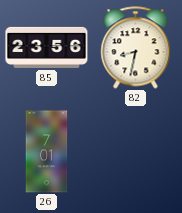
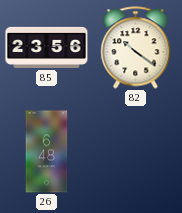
82: 8:32 -> 10:21 (136, 48)
26: 7:01 -> 6:48 (47, 152)
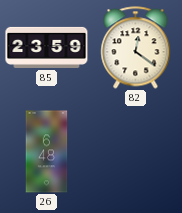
85: 23:56 -> 23:59 (47, 47)
82: 10:21 -> 12:21 (136, 48)
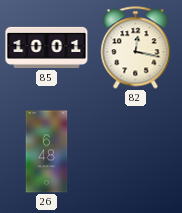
85: 23:59 -> 10:01 (47, 47)
82: 12:21 -> 12:17 (136, 48)
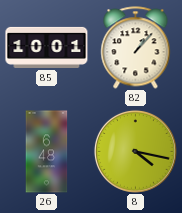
82: 12:17 -> 1:07 (136, 48)
8: none -> 4:17 (135, 151)
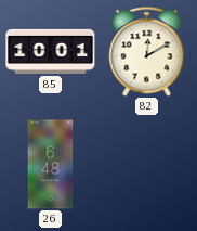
82: 1:07 -> 12:10 (147, 52)
8: 4:17 -> none (135, 151)
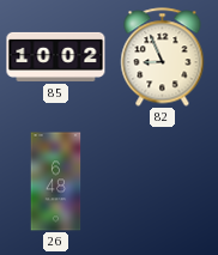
85: 10:01 -> 10:02 (56, 56)
82: 12:10 -> 8:56 (163, 57)
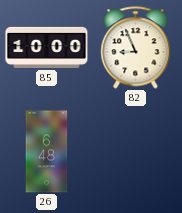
85: 10:02 -> 10:00 (47, 47)
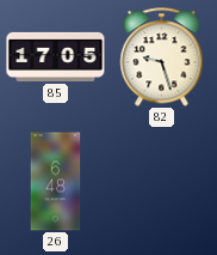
85: 10:00 -> 17:05 (56, 56)
82: 8:56 -> 9:27 (162, 57)
